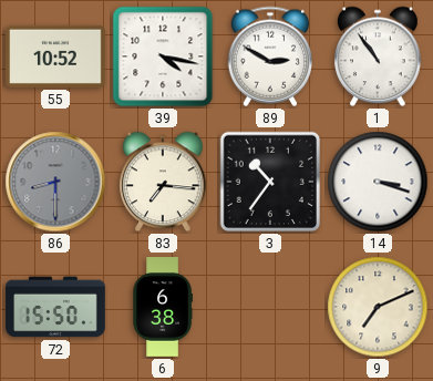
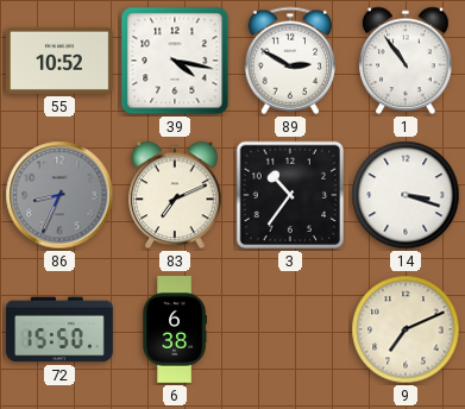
86: 8:30 -> 8:34 (59, 195)
83: 7:16 -> 7:11 (175, 195)
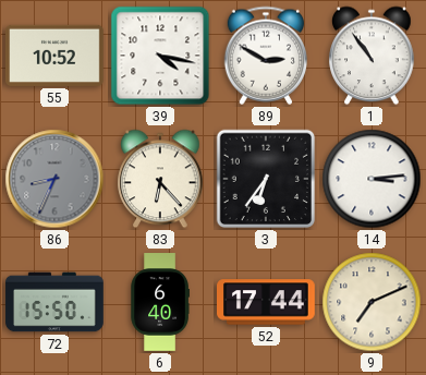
83: 7:11 -> 6:23 (160, 179)
3: 10:36 -> 6:36 (266, 179)
14: 3:18 -> 3:14 (372, 179)
6: 6:38 -> 6:40 (160, 302)
52: none -> 17:44 (267, 302)
